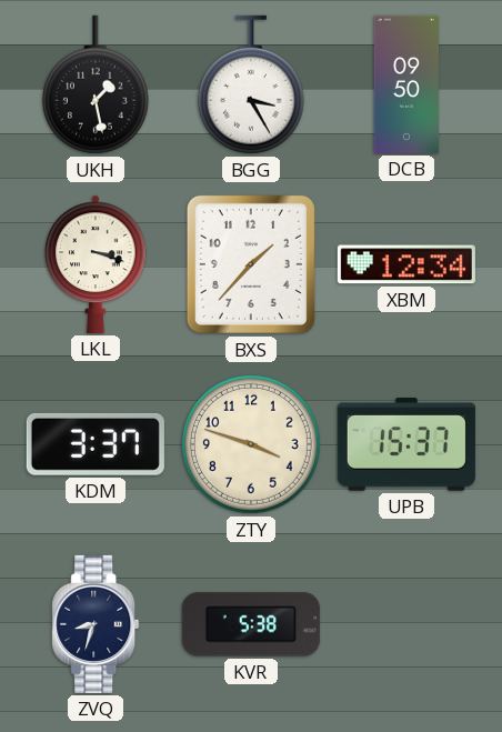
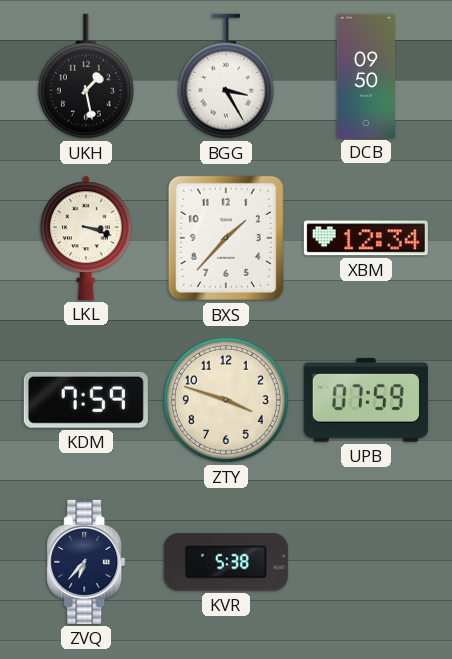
KDM: 3:37 -> 7:59 (86, 400)
UPB: 15:37 -> 07:59 (366, 401)
ZVQ: 8:33 -> 6:37 (86, 562)
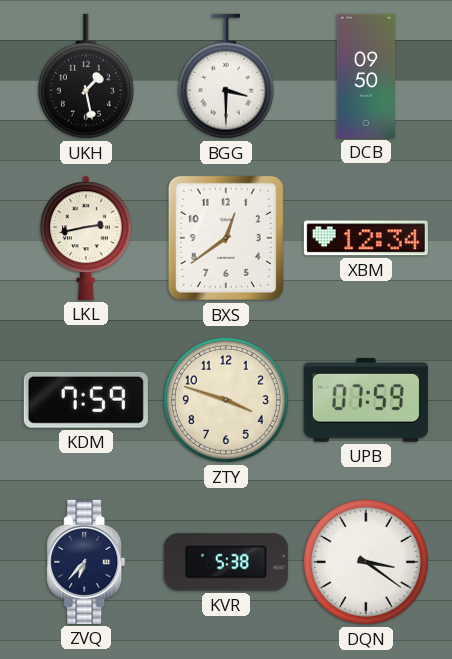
BGG: 3:25 -> 3:30 (226, 76)
LKL: 3:18 -> 2:43 (86, 238)
BXS: 1:37 -> 12:39 (226, 238)
DQN: none -> 3:21 (366, 562)
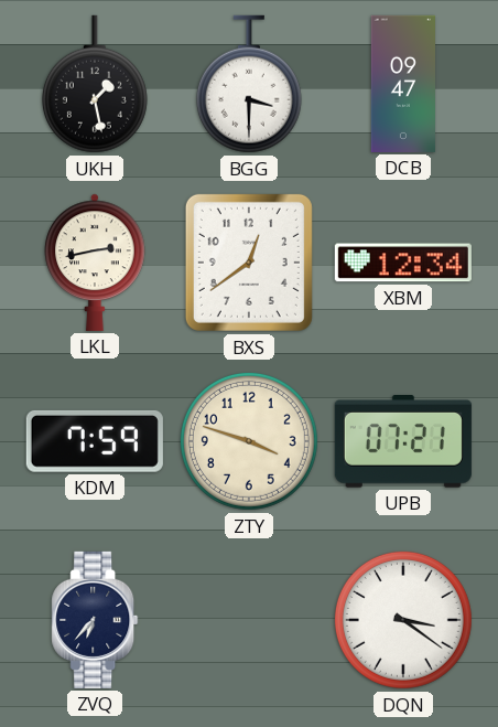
DCB: 09:50 -> 09:47 (402, 84)
UPB: 07:59 -> 07:21 (403, 442)
KVR: 5:38 -> none (226, 562)
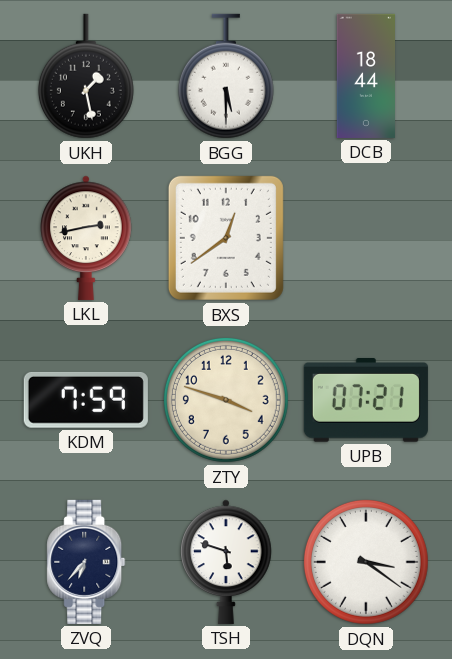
BGG: 3:30 -> 5:30 (226, 76)
DCB: 09:47 -> 18:44 (365, 76)
XBM: 12:34 -> none (403, 263)
TSH: none -> 5:48 (226, 562)
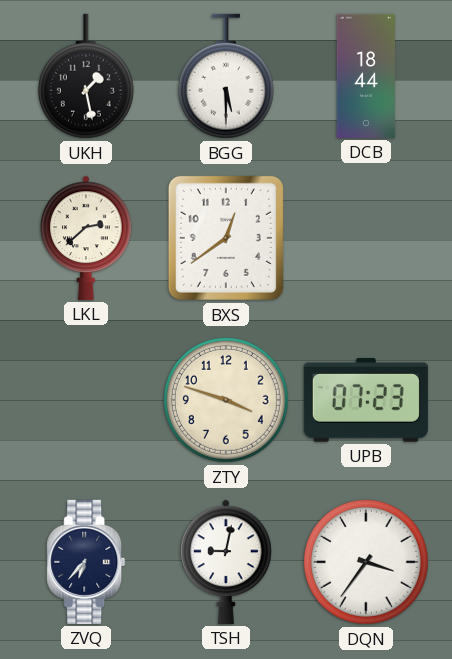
LKL: 2:43 -> 2:38 (86, 238)
KDM: 7:59 -> none (86, 400)
UPB: 07:21 -> 07:23 (366, 401)
TSH: 5:48 -> 9:02 (226, 562)
DQN: 3:21 -> 3:36 (366, 562)
